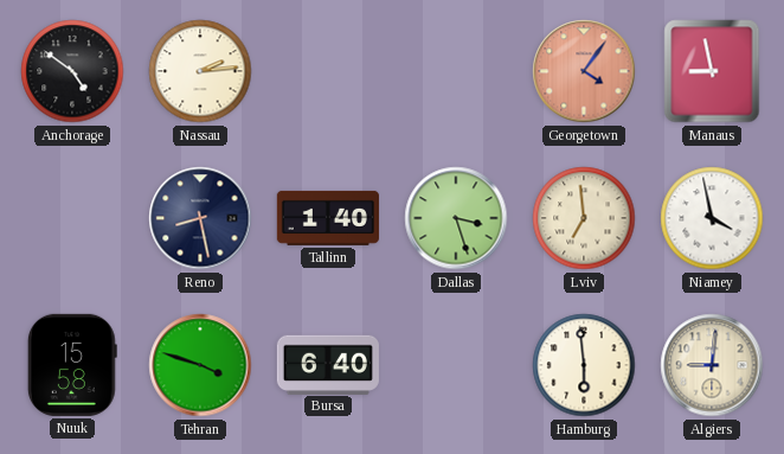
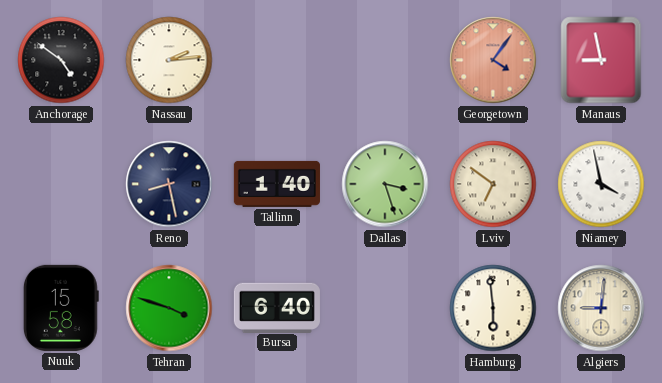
Lviv: 6:59 -> 6:51 (493, 184)
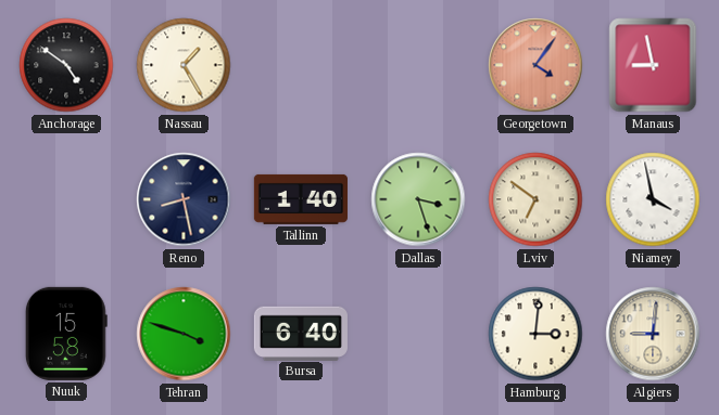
Nassau: 2:14 -> 1:25 (184, 65)
Hamburg: 5:59 -> 3:01 (535, 334)
